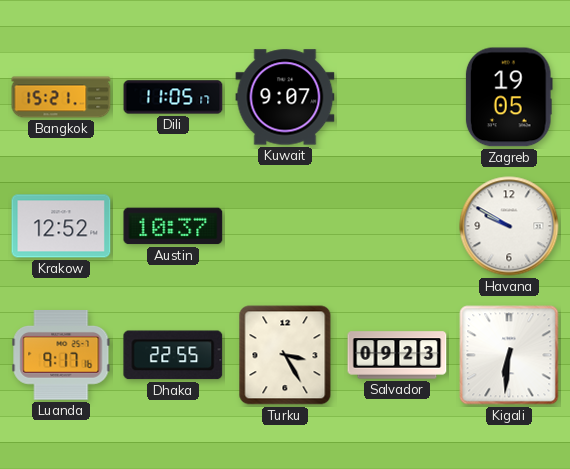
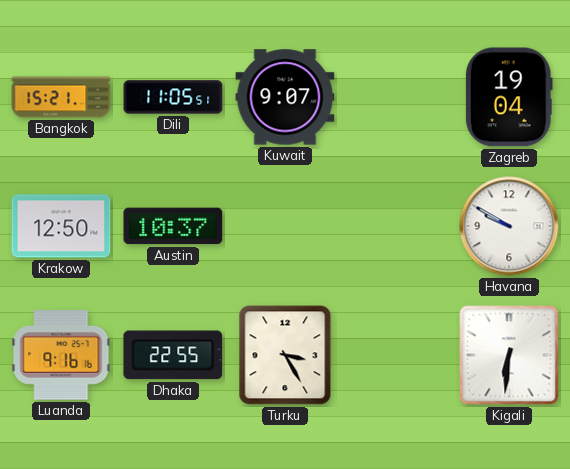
Dili: 11:05:17 -> 11:05:51 (173, 97)
Zagreb: 19:05 -> 19:04 (509, 97)
Krakow: 12:52 -> 12:50 (61, 226)
Luanda: 9:17 -> 9:16 (61, 356)
Salvador: 09:23 -> none (397, 355)
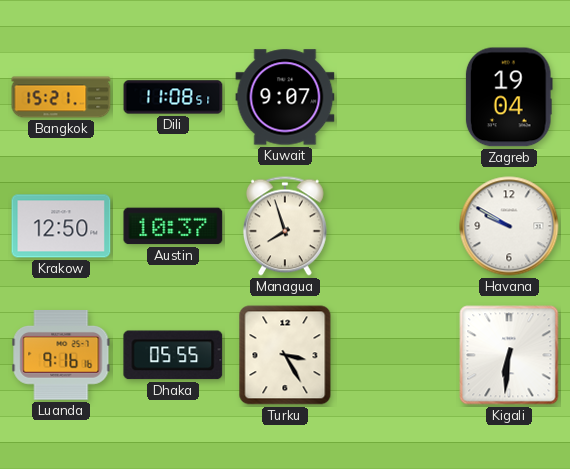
Dili: 11:05 -> 11:08 (173, 97)
Managua: none -> 7:57 (285, 226)
Dhaka: 22:55 -> 05:55 (173, 355)
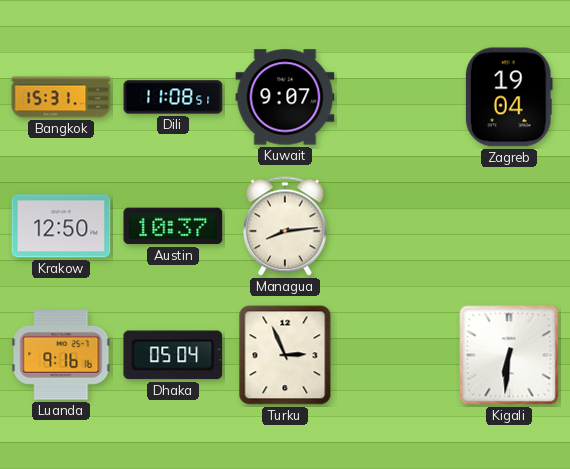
Bangkok: 15:21 -> 15:31 (61, 97)
Managua: 7:57 -> 8:14 (285, 226)
Havana: 9:50 -> none (509, 226)
Dhaka: 05:55 -> 05:04 (173, 355)
Turku: 3:25 -> 2:56 (285, 355)
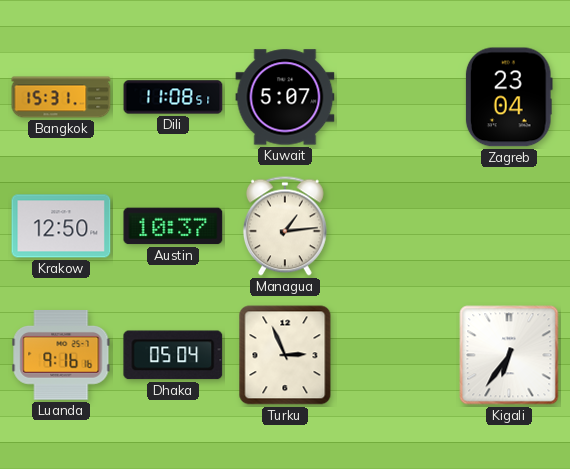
Kuwait: 9:07 -> 5:07 (285, 97)
Zagreb: 19:04 -> 23:04 (509, 97)
Managua: 8:14 -> 1:14 (285, 226)
Kigali: 6:31 -> 6:36 (509, 355)
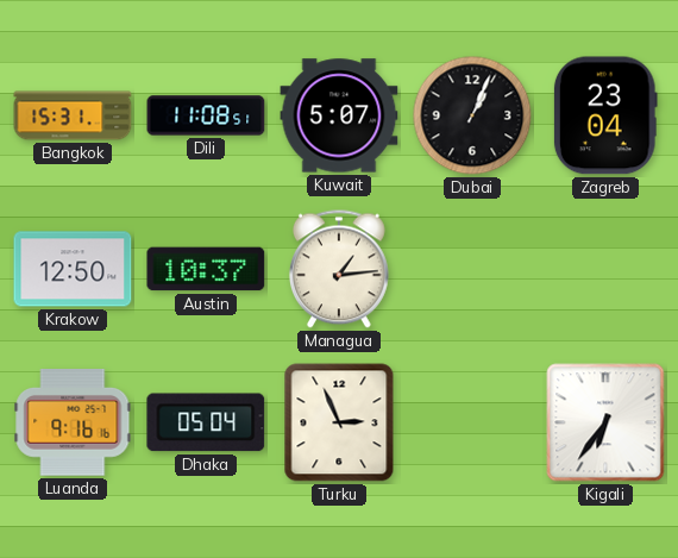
Dubai: none -> 1:04 (472, 115)
